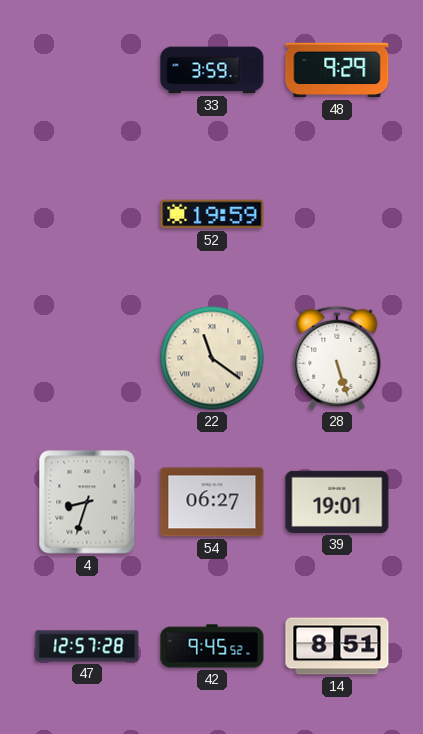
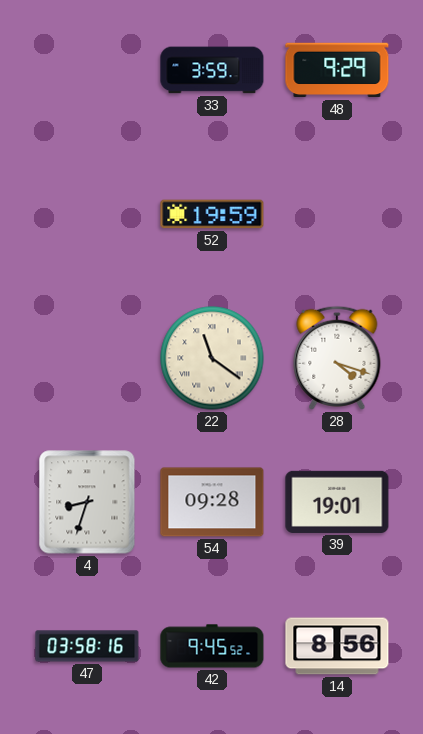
28: 5:27 -> 4:18 (337, 358)
54: 06:27 -> 09:28 (212, 502)
47: 12:57 -> 03:58 (87, 646)
14: 8:51 -> 8:56 (337, 646)
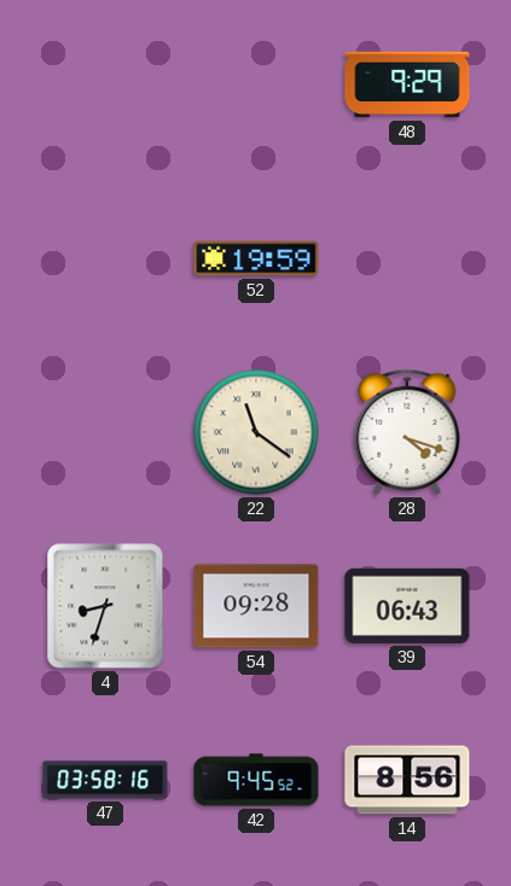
33: 3:59 -> none (212, 70)
39: 19:01 -> 06:43 (407, 606)
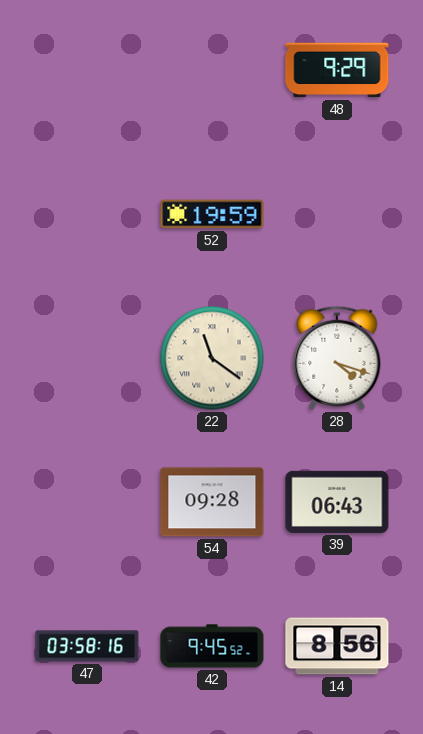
4: 8:33 -> none (105, 606)
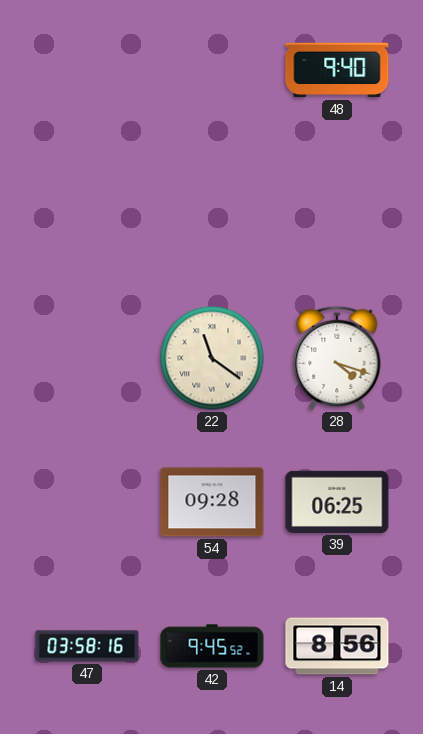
48: 9:29 -> 9:40 (337, 70)
52: 19:59 -> none (212, 214)
39: 06:43 -> 06:25 (337, 502)
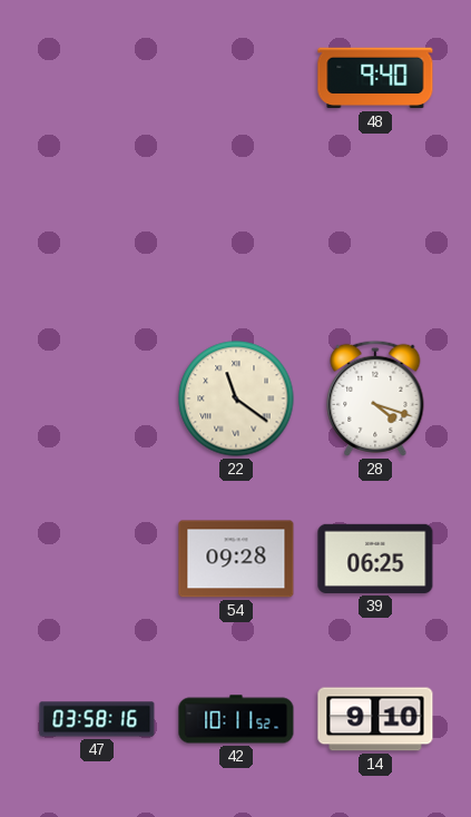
42: 9:45 -> 10:11 (236, 719)
14: 8:56 -> 9:10 (375, 719)
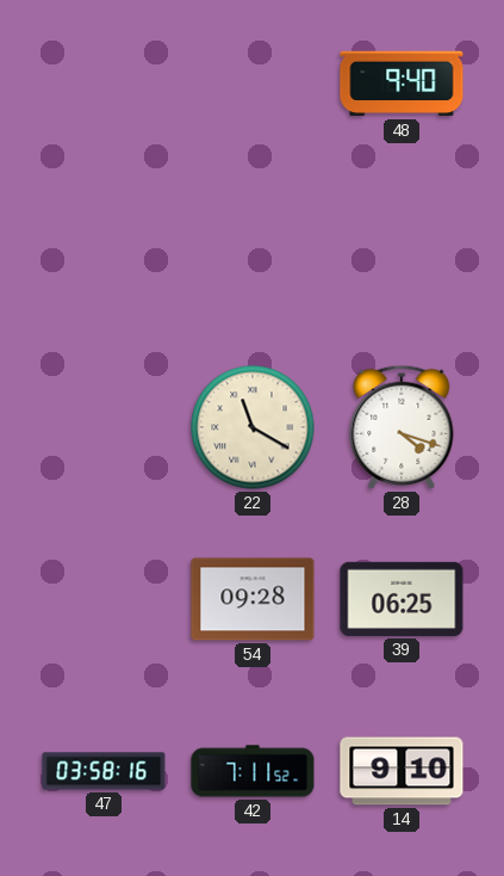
22: 11:21 -> 11:20 (253, 427)
42: 10:11 -> 7:11 (253, 771)
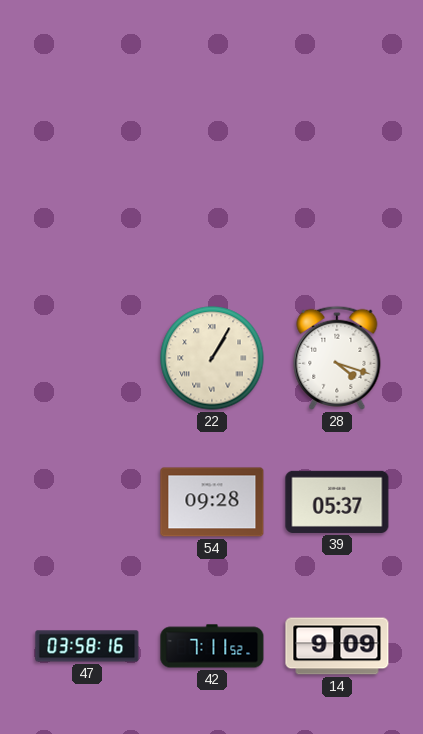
48: 9:40 -> none (402, 84)
22: 11:20 -> 1:05 (212, 358)
39: 06:25 -> 05:37 (337, 502)
14: 9:10 -> 9:09 (337, 646)
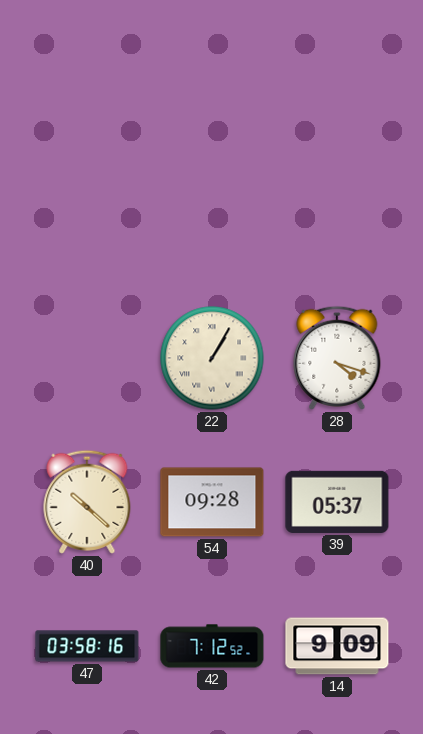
40: none -> 10:22 (87, 502)
42: 7:11 -> 7:12 (212, 646)
